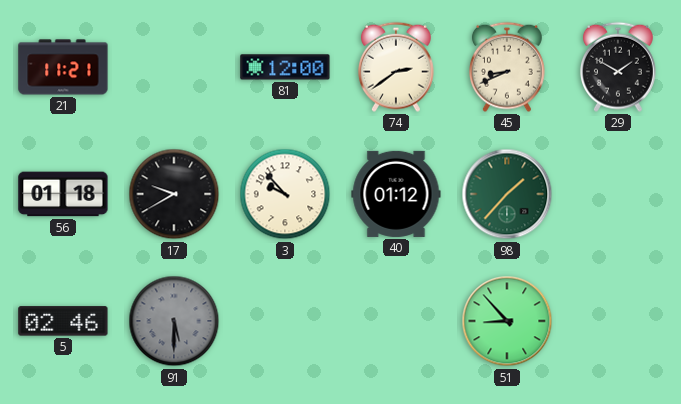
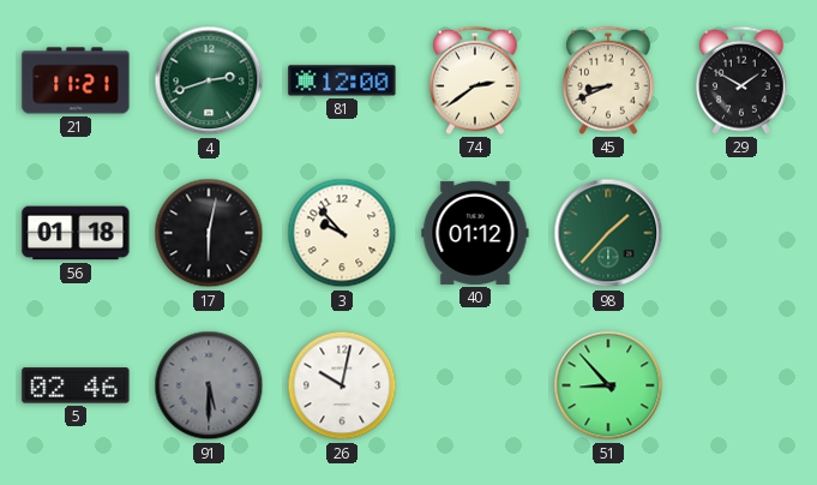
4: none -> 2:42 (209, 80)
17: 9:40 -> 6:02 (209, 233)
26: none -> 10:02 (342, 385)
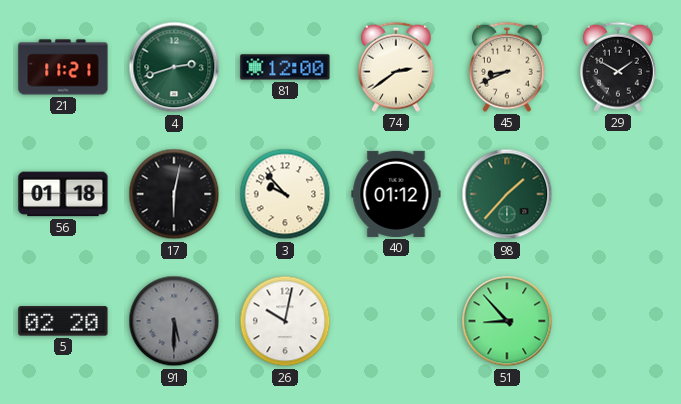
5: 02:46 -> 02:20 (63, 321)
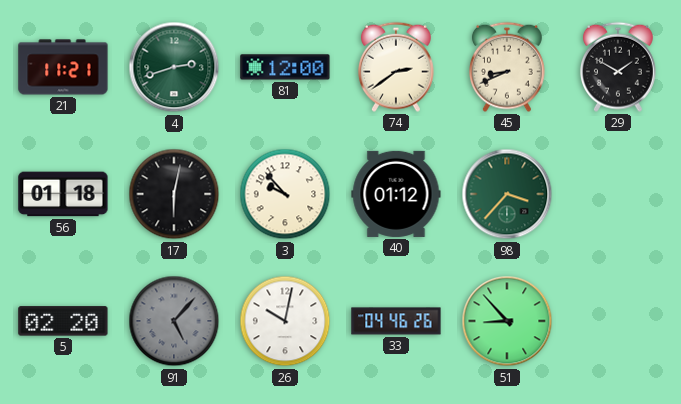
98: 1:37 -> 3:37 (507, 194)
91: 5:30 -> 5:07 (174, 321)
33: none -> 04:46 (396, 321)
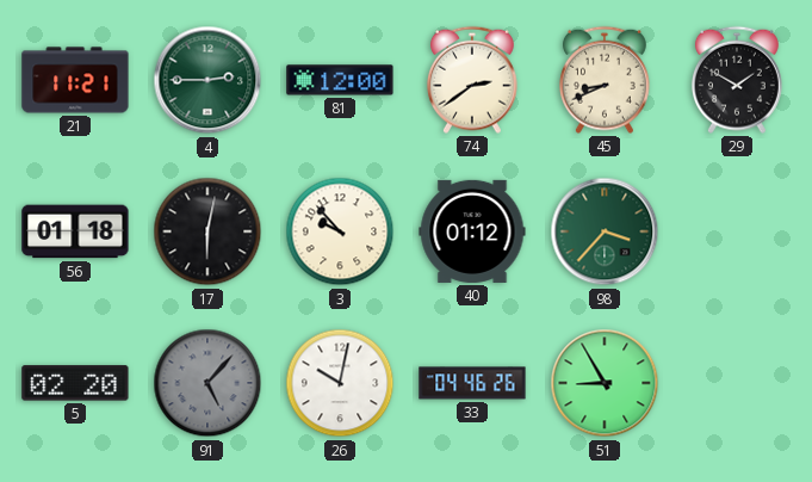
4: 2:42 -> 2:45 (207, 80)
51: 8:53 -> 8:55 (605, 383)
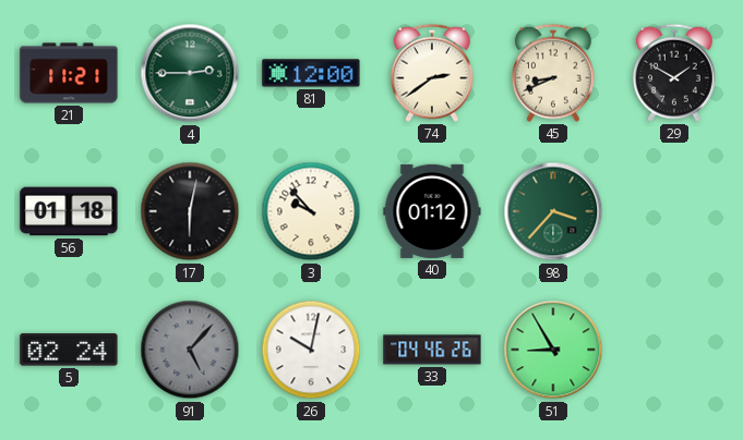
5: 02:20 -> 02:24 (69, 350)
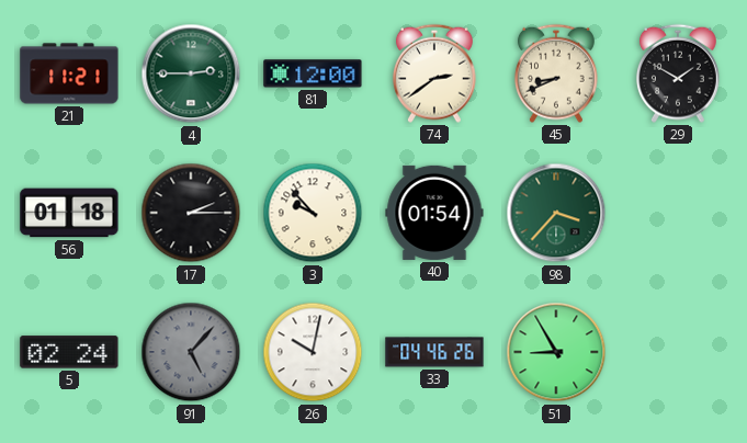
17: 6:02 -> 2:15 (191, 213)
40: 01:12 -> 01:54 (434, 213)
